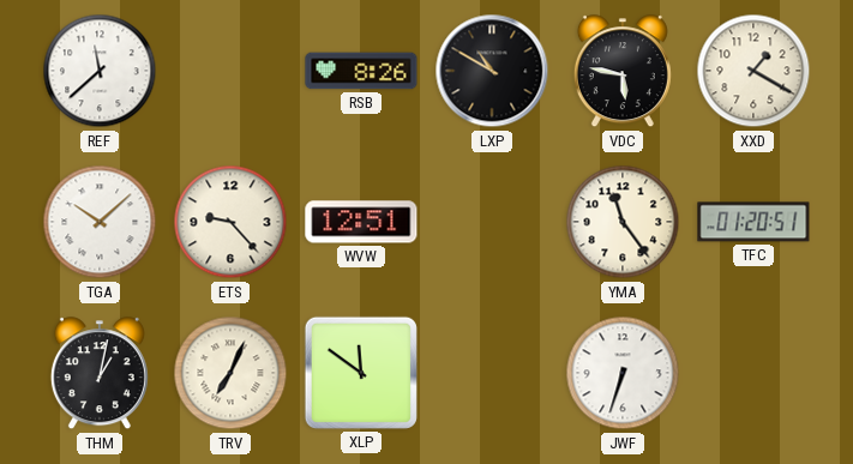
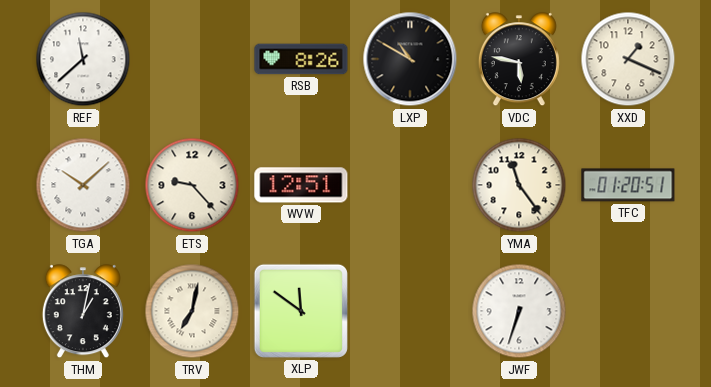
XXD: 1:20 -> 1:19 (628, 59)
TRV: 7:04 -> 7:02 (192, 311)
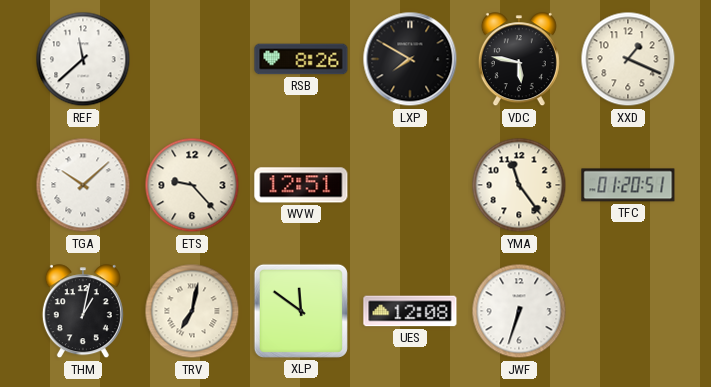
LXP: 10:50 -> 7:50 (410, 59)
UES: none -> 12:08 (410, 311)
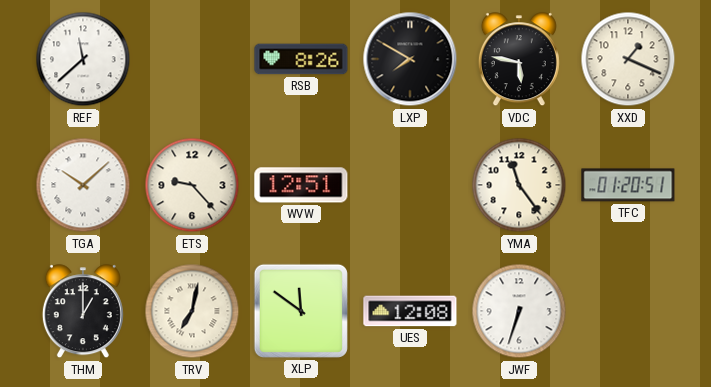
THM: 1:02 -> 1:00 (83, 312)
